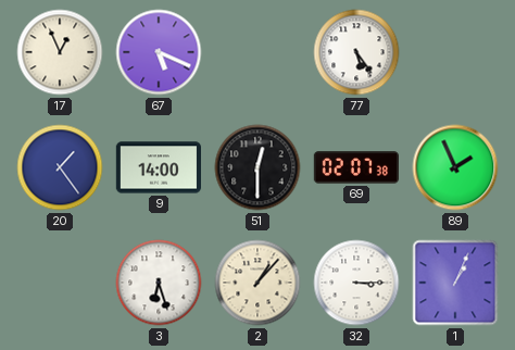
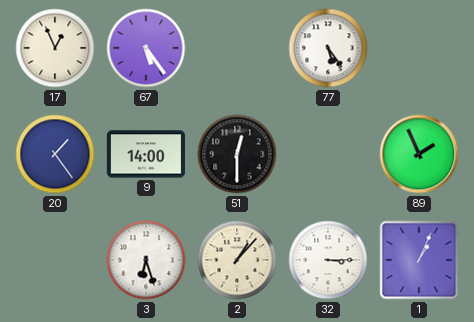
67: 5:19 -> 5:24 (146, 48)
69: 02:07 -> none (355, 167)
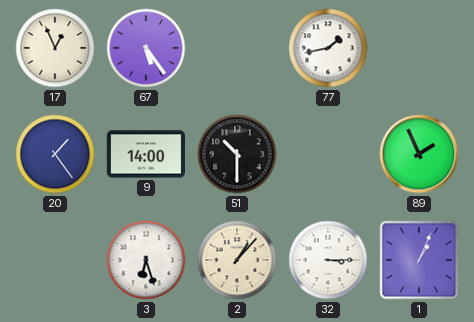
77: 5:24 -> 1:43 (328, 48)
51: 12:30 -> 10:30 (237, 154)
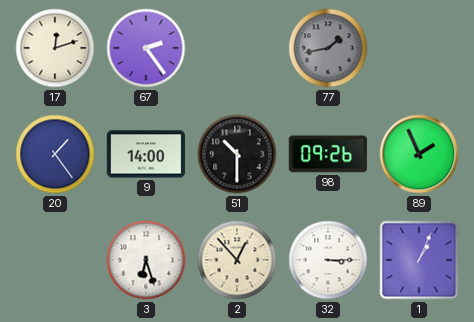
17: 12:56 -> 12:12 (55, 48)
67: 5:24 -> 2:24 (146, 48)
77 dial: white -> grey (328, 48)
98: none -> 09:26 (328, 154)
2: 1:07 -> 12:53 (237, 260)
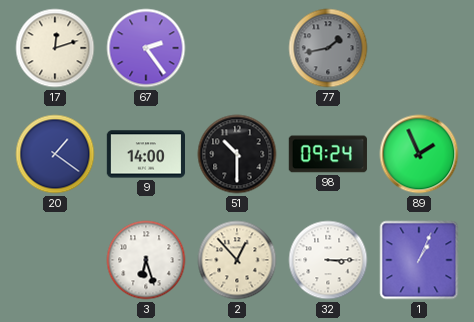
20: 1:24 -> 1:21 (55, 154)
98: 09:26 -> 09:24 (328, 154)
